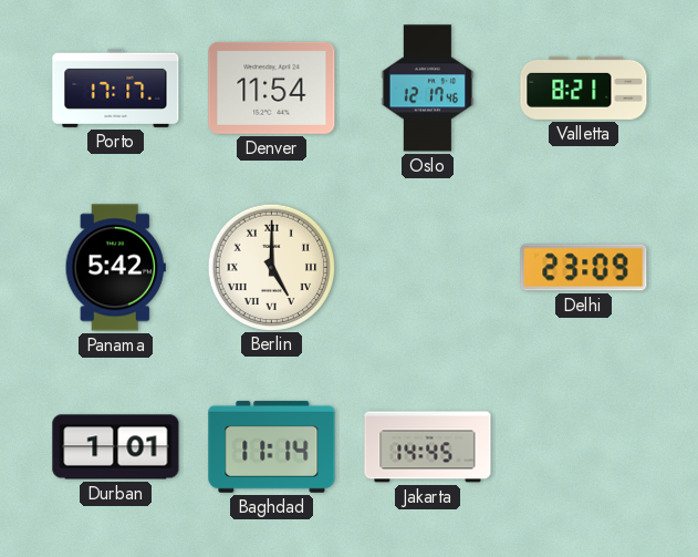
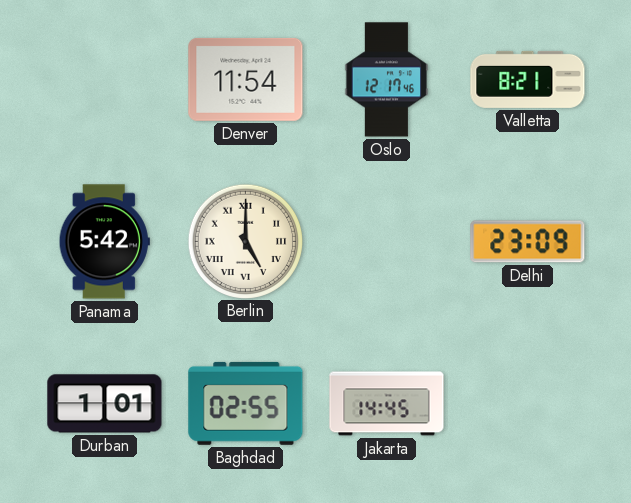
Porto: 17:17 -> none (116, 87)
Baghdad: 11:14 -> 02:55 (246, 403)
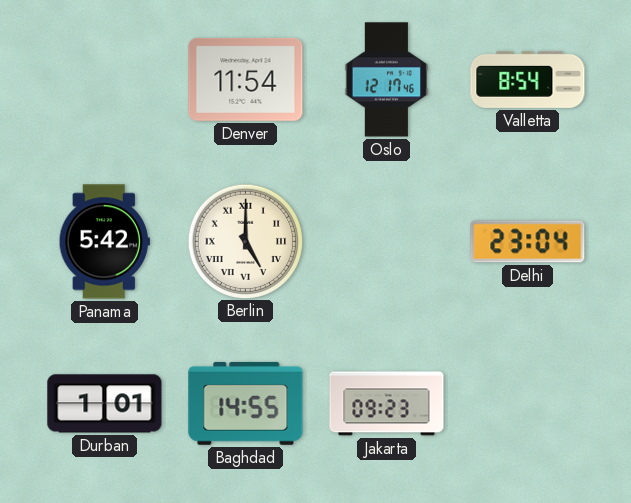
Valletta: 8:21 -> 8:54 (528, 79)
Delhi: 23:09 -> 23:04 (528, 242)
Baghdad: 02:55 -> 14:55 (246, 403)
Jakarta: 14:45 -> 09:23 (387, 404)
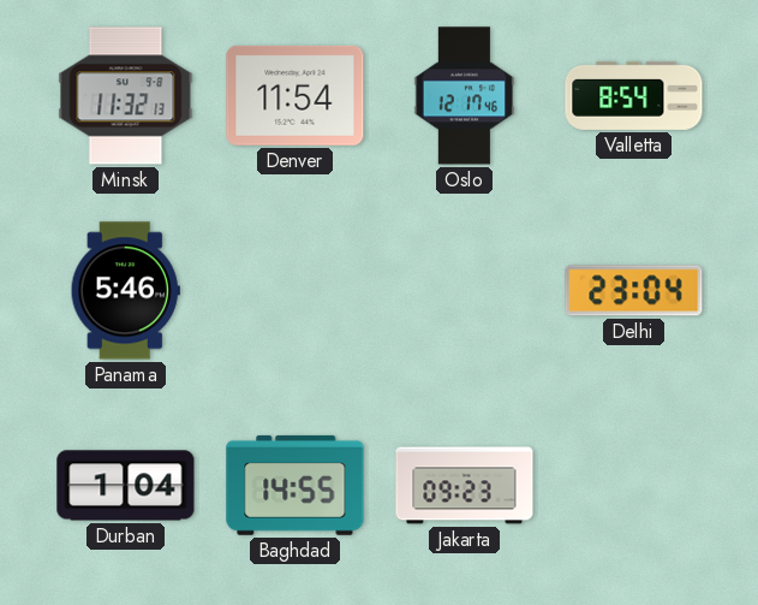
Minsk: none -> 11:32 (126, 96)
Panama: 5:42 -> 5:46 (125, 291)
Berlin: 5:00 -> none (245, 241)
Durban: 1:01 -> 1:04 (126, 486)
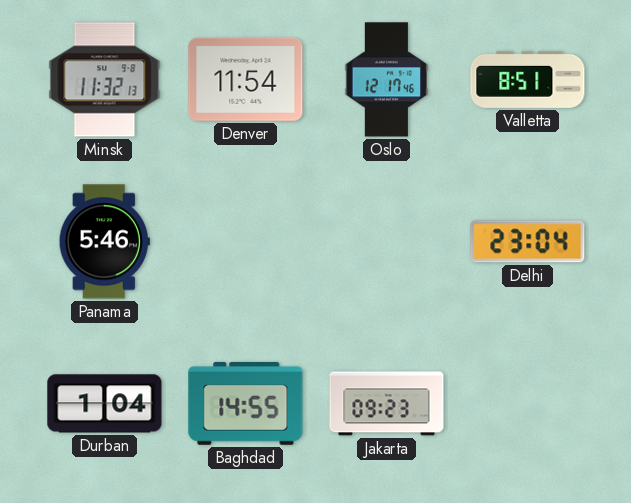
Valletta: 8:54 -> 8:51 (528, 79)
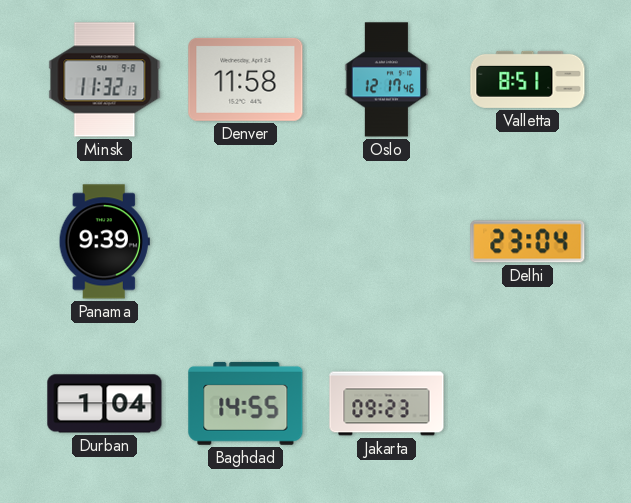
Denver: 11:54 -> 11:58 (246, 79)
Panama: 5:46 -> 9:39 (104, 242)
